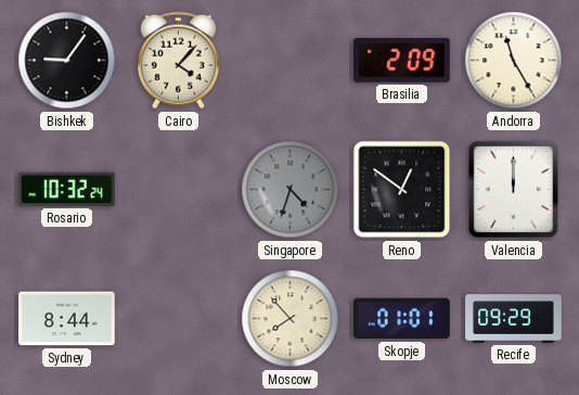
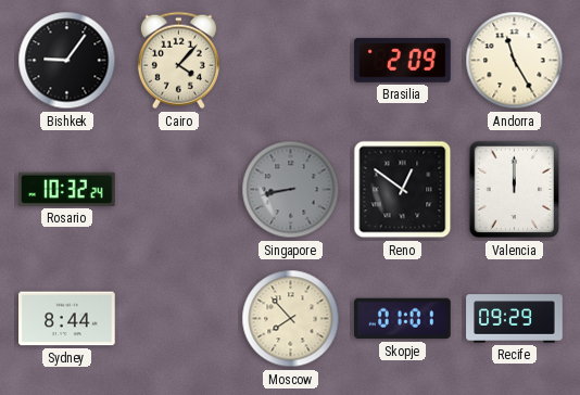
Singapore: 4:33 -> 8:43 (291, 190)
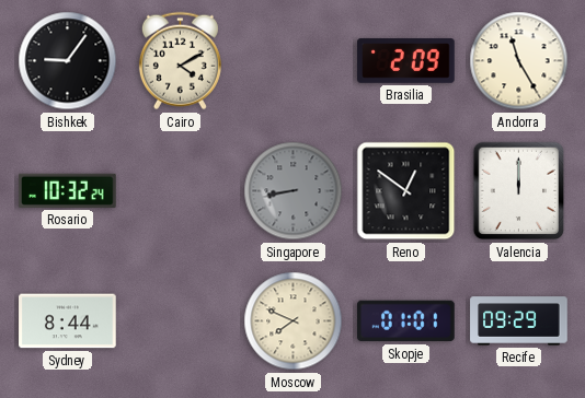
Cairo: 4:07 -> 4:10 (180, 61)
Moscow: 7:53 -> 7:49 (294, 321)
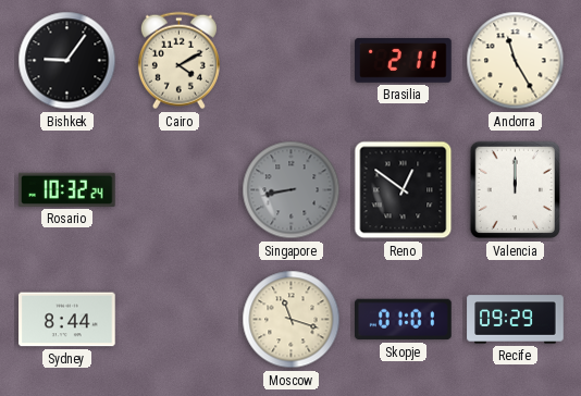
Brasilia: 2:09 -> 2:11 (404, 61)
Moscow: 7:49 -> 11:18 (292, 320)
